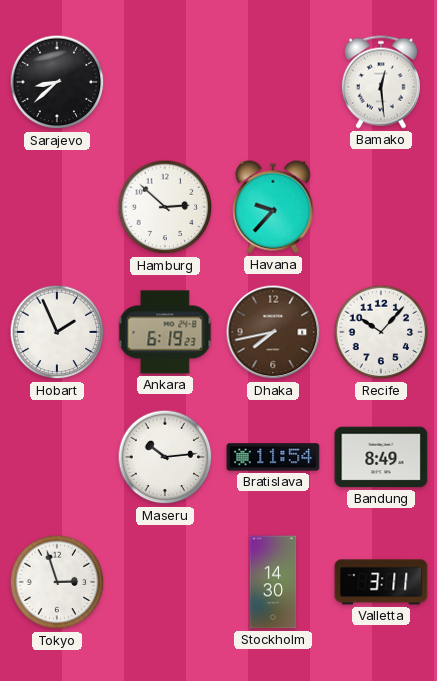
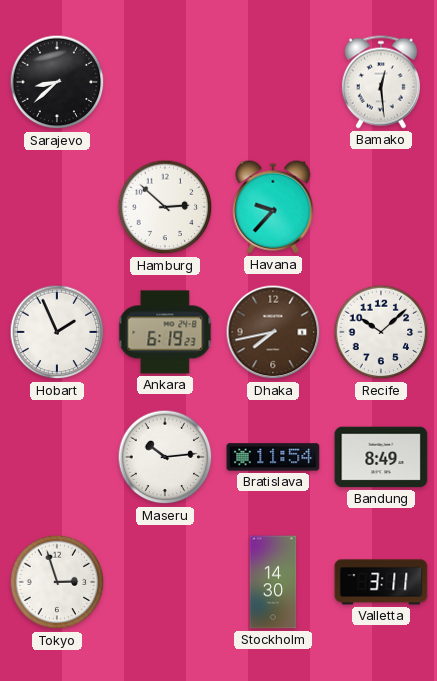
Recife: 10:07 -> 10:08 (381, 332)
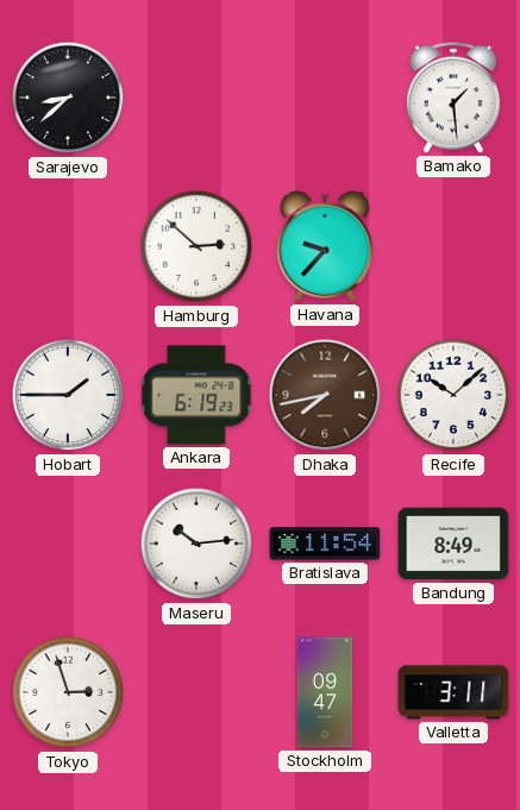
Bamako: 12:29 -> 1:29 (453, 98)
Hobart: 1:56 -> 1:45 (68, 395)
Stockholm: 14:30 -> 09:47 (325, 692)
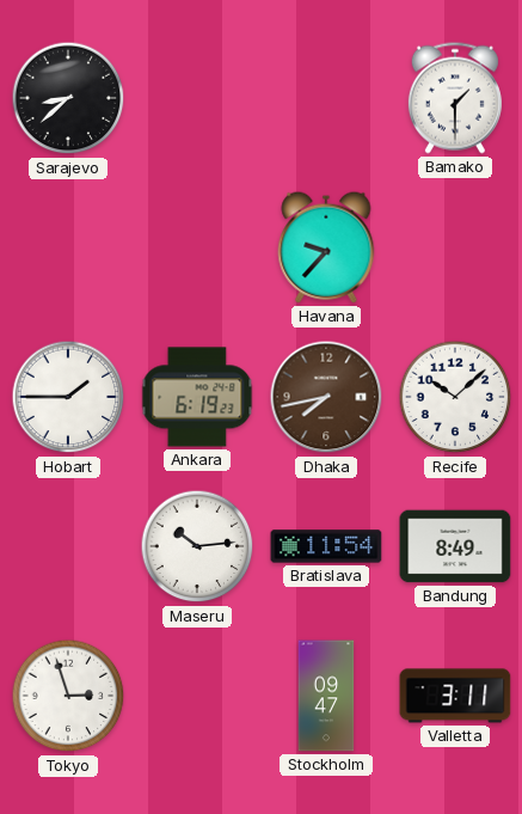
Bamako: 1:29 -> 1:30 (455, 98)
Hamburg: 2:52 -> none (196, 246)
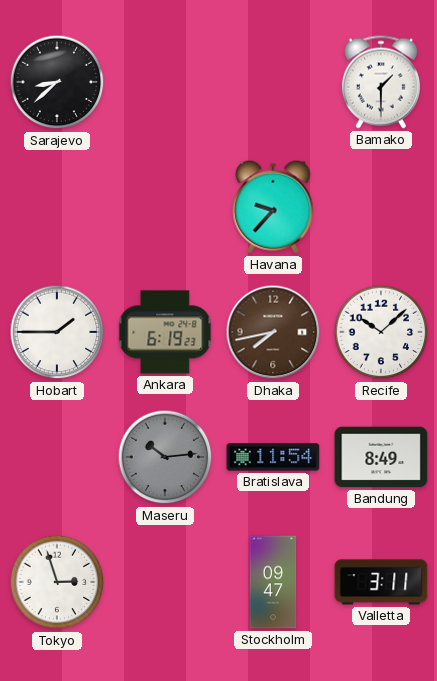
Maseru dial: white -> grey (165, 457)
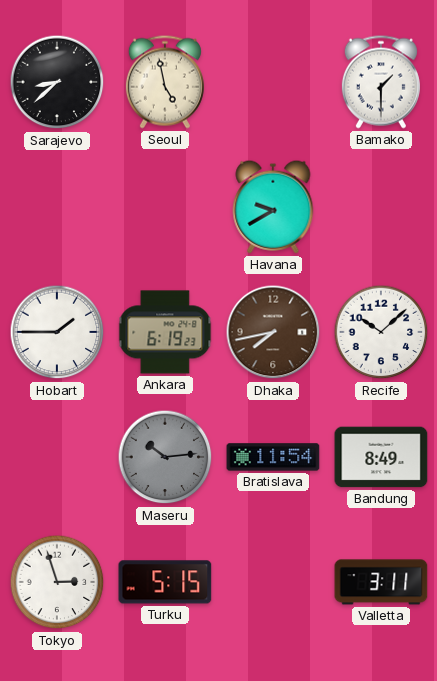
Seoul: none -> 4:58 (165, 82)
Havana: 9:37 -> 9:40 (273, 207)
Turku: none -> 5:15 (165, 582)
Stockholm: 09:47 -> none (273, 582)
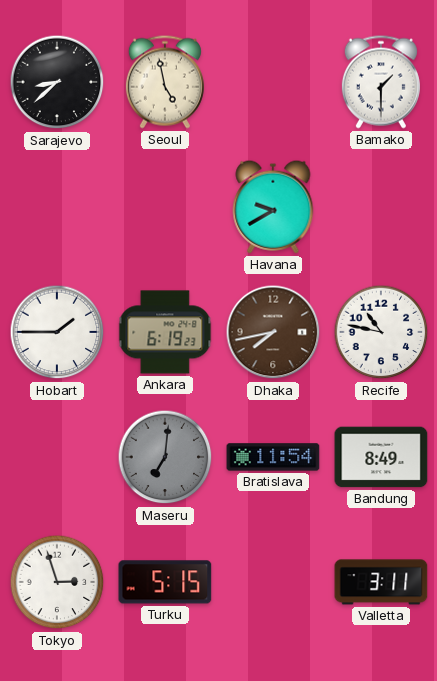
Recife: 10:08 -> 10:47 (381, 332)
Maseru: 10:14 -> 7:01 (165, 457)
